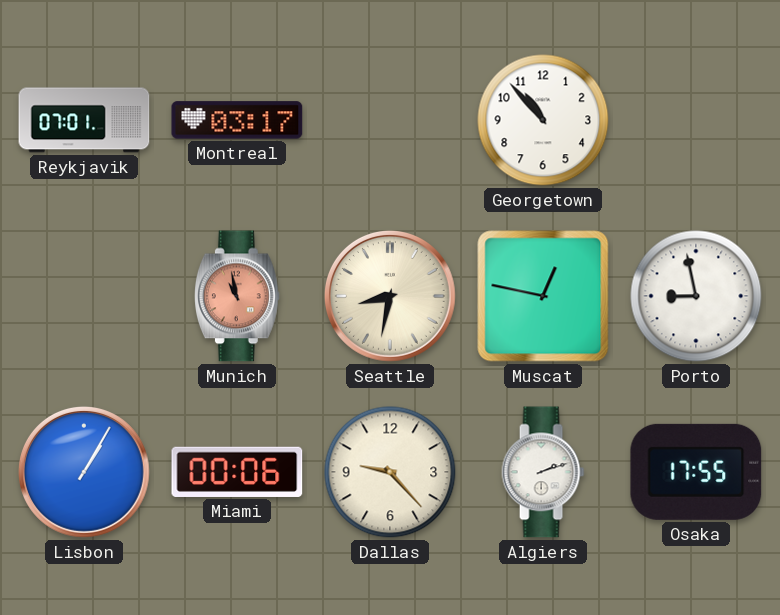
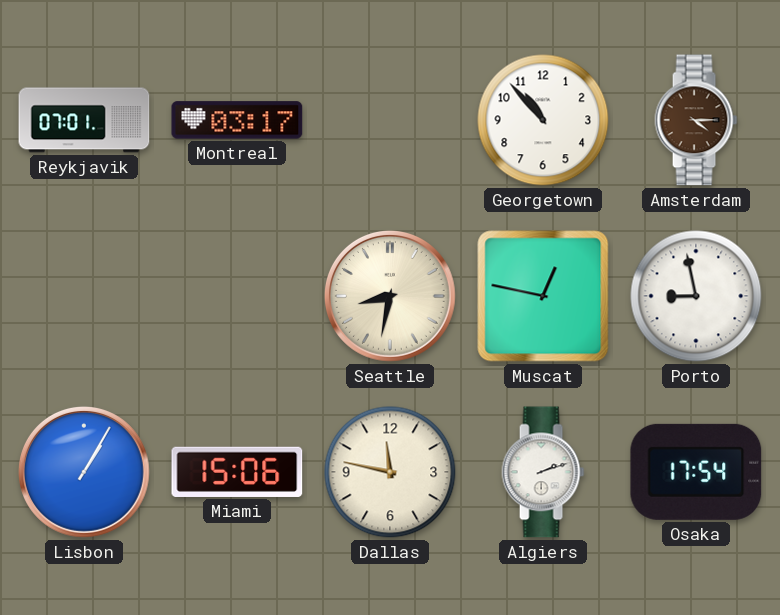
Amsterdam: none -> 4:15 (696, 120)
Munich: 10:58 -> none (237, 296)
Miami: 00:06 -> 15:06 (237, 472)
Dallas: 9:23 -> 11:47 (390, 472)
Osaka: 17:55 -> 17:54 (696, 472)
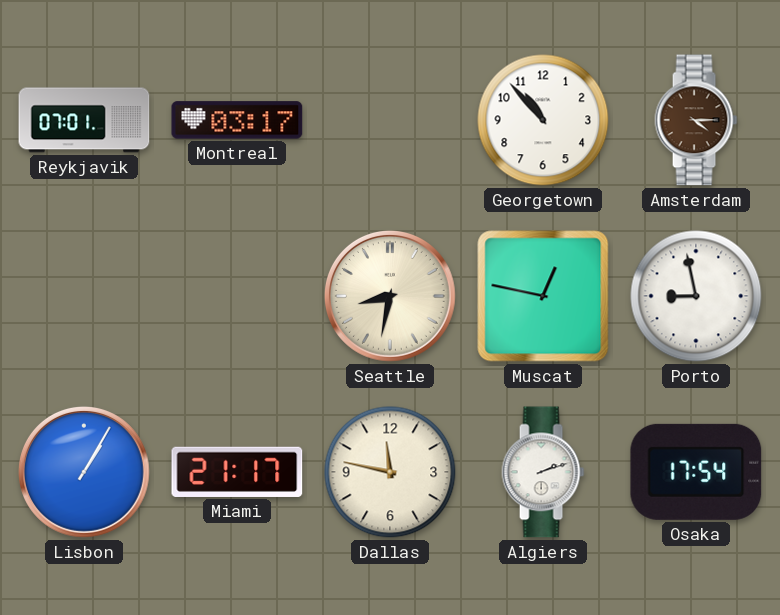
Miami: 15:06 -> 21:17 (237, 472)
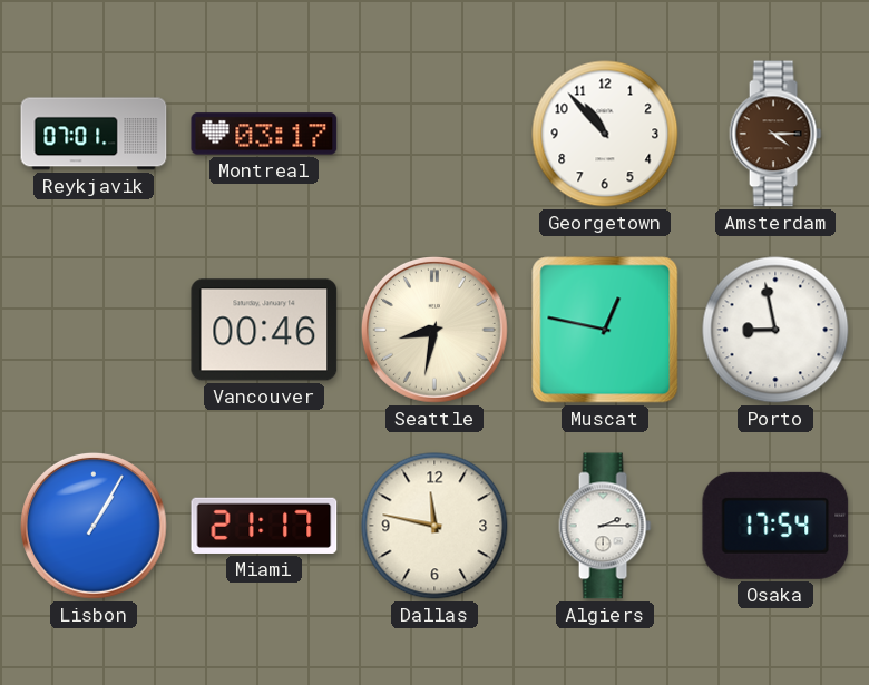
Vancouver: none -> 00:46 (264, 330)
Algiers: 2:12 -> 2:15 (605, 526)
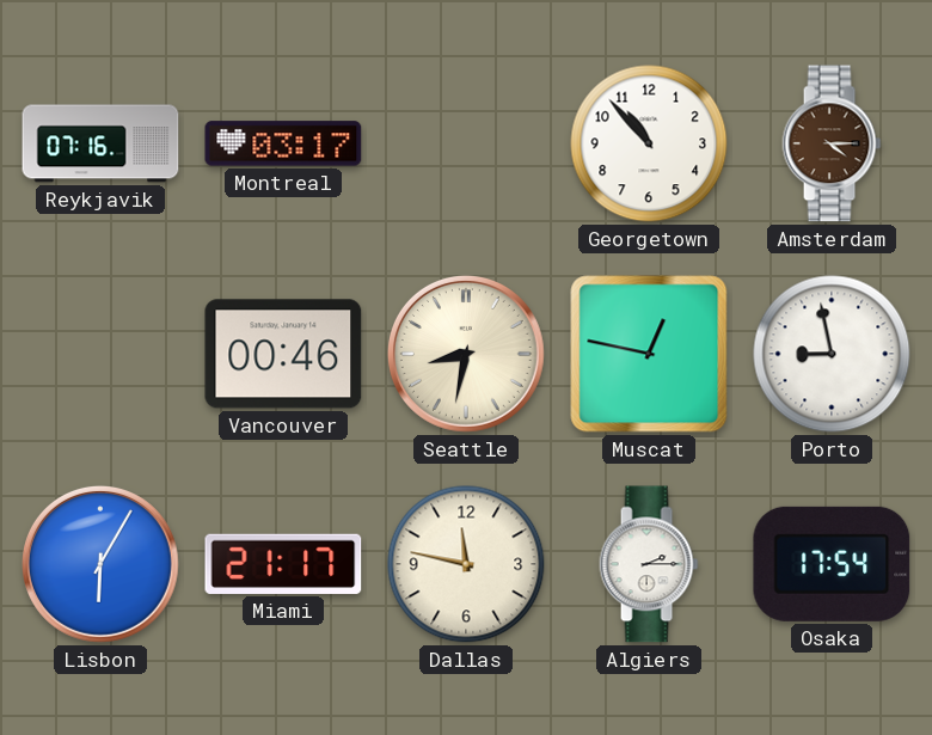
Reykjavik: 07:01 -> 07:16 (100, 143)
Lisbon: 1:05 -> 6:05 (100, 564)
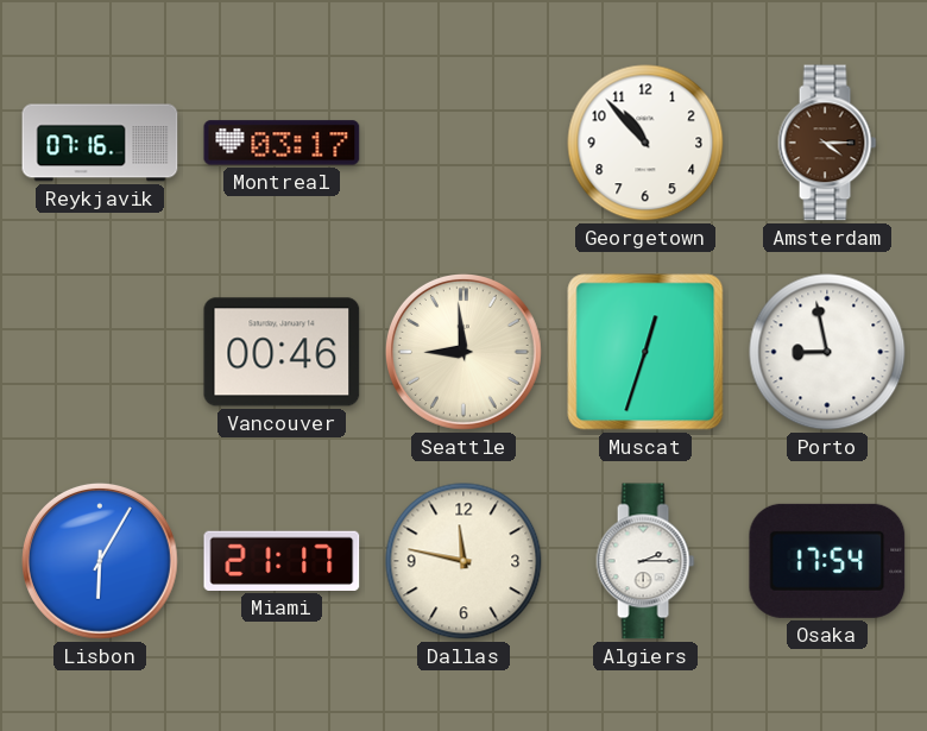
Seattle: 8:32 -> 8:59 (463, 352)
Muscat: 12:47 -> 12:33 (645, 352)
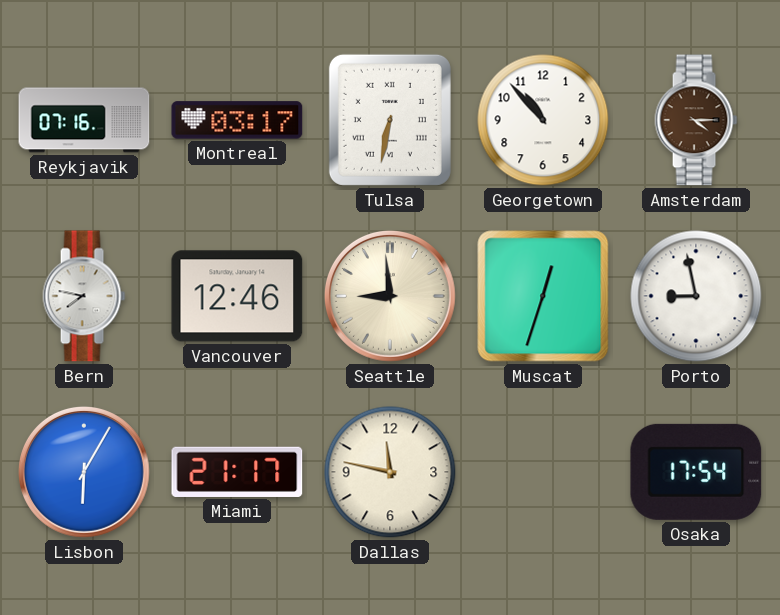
Tulsa: none -> 6:32 (390, 120)
Bern: none -> 7:47 (84, 296)
Vancouver: 00:46 -> 12:46 (237, 296)
Algiers: 2:15 -> none (645, 561)
